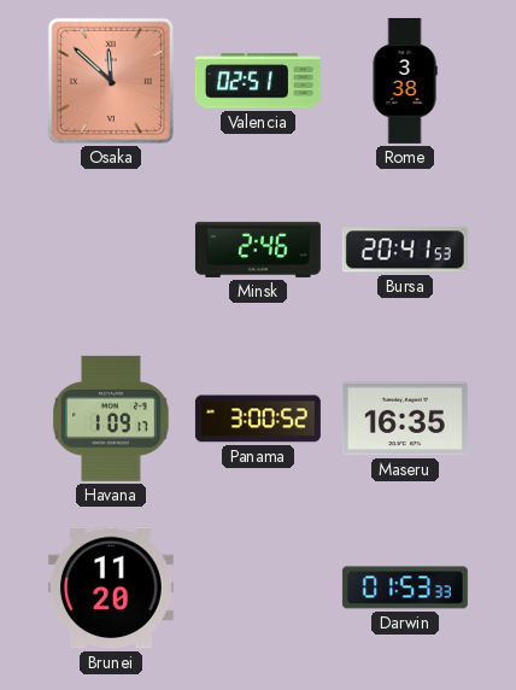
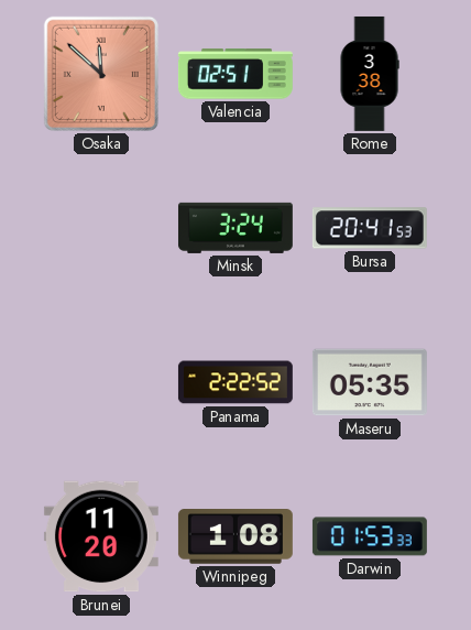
Minsk: 2:46 -> 3:24 (235, 228)
Havana: 1:09 -> none (111, 419)
Panama: 3:00 -> 2:22 (235, 382)
Maseru: 16:35 -> 05:35 (370, 382)
Winnipeg: none -> 1:08 (235, 537)
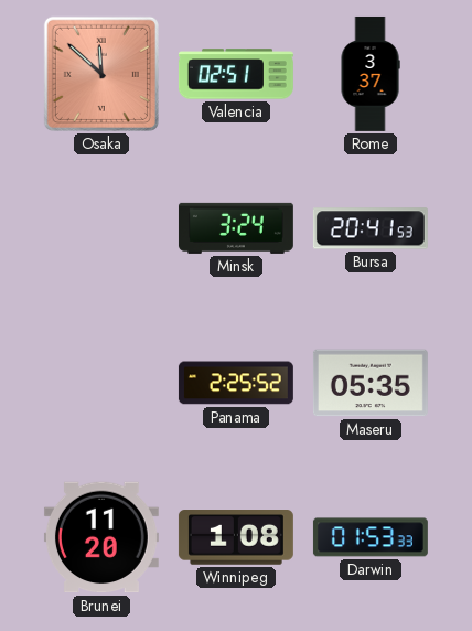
Rome: 3:38 -> 3:37 (371, 74)
Panama: 2:22 -> 2:25 (236, 383)
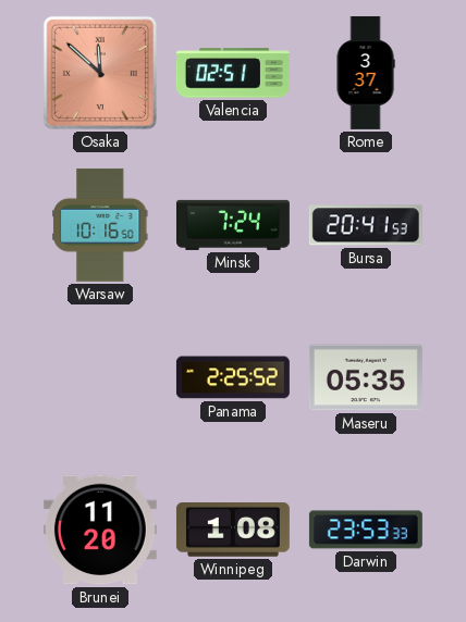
Warsaw: none -> 10:16 (101, 225)
Minsk: 3:24 -> 7:24 (233, 225)
Darwin: 01:53 -> 23:53 (366, 530)
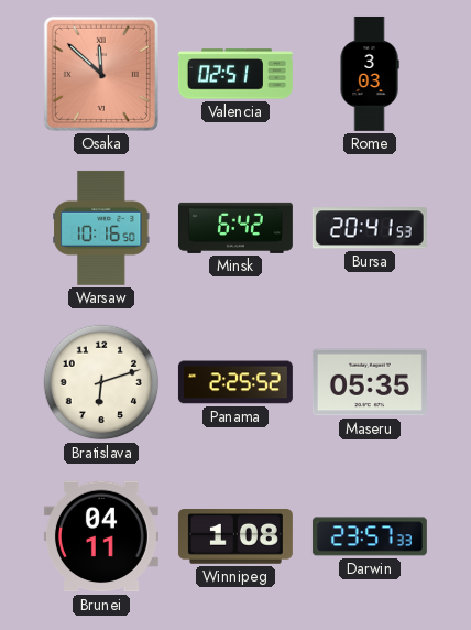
Rome: 3:37 -> 3:03 (370, 74)
Minsk: 7:24 -> 6:42 (235, 228)
Bratislava: none -> 6:12 (101, 382)
Brunei: 11:20 -> 04:11 (101, 536)
Darwin: 23:53 -> 23:57 (370, 536)
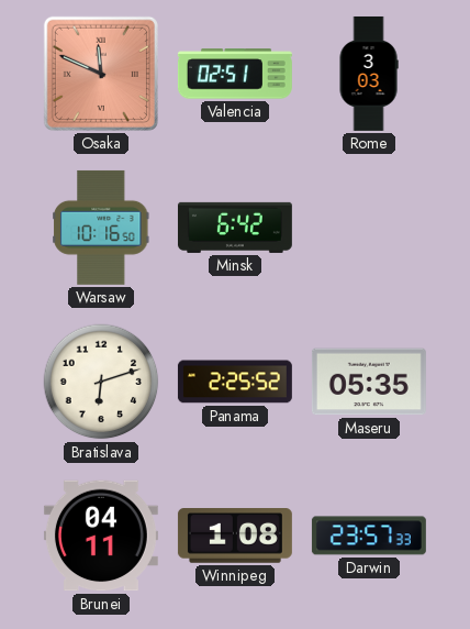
Osaka: 11:52 -> 11:49 (101, 74)
Bursa: 20:41 -> none (370, 228)
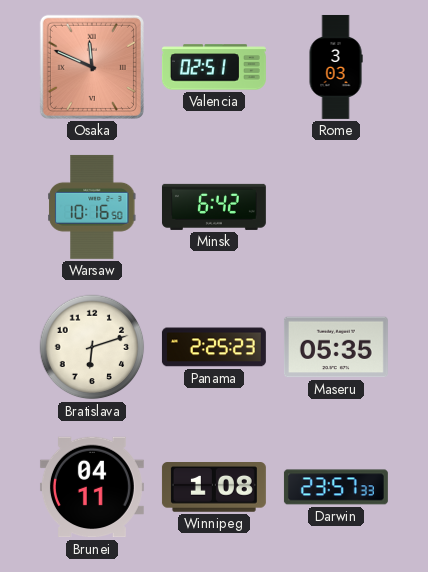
Panama: 2:25:52 -> 2:25:23 (214, 347)
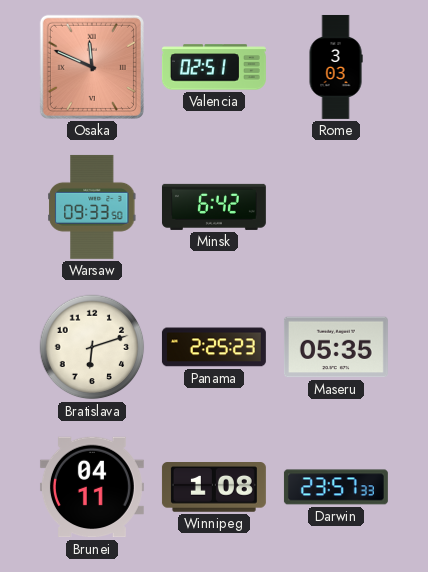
Warsaw: 10:16 -> 09:33 (93, 207)
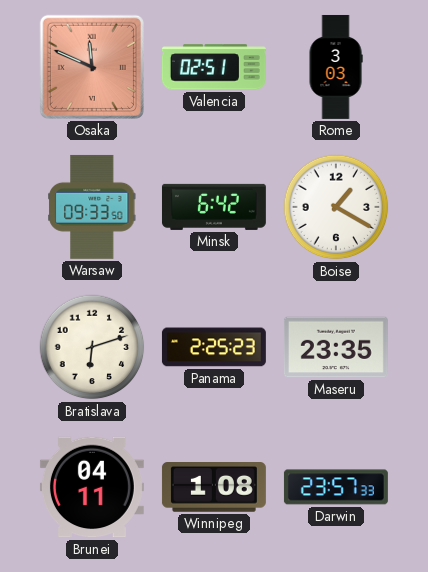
Boise: none -> 1:20 (336, 207)
Maseru: 05:35 -> 23:35 (336, 347)
